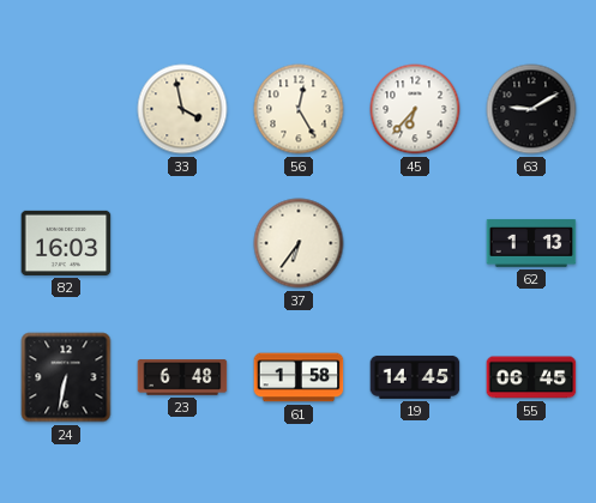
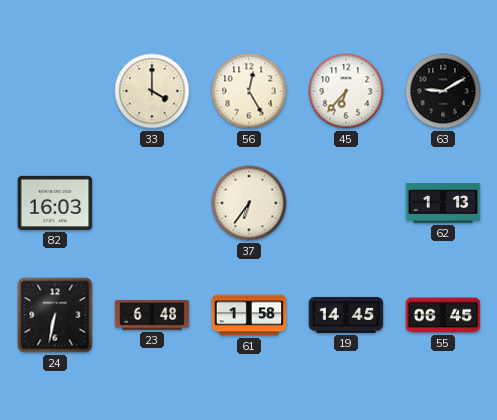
33: 3:58 -> 4:00 (152, 91)
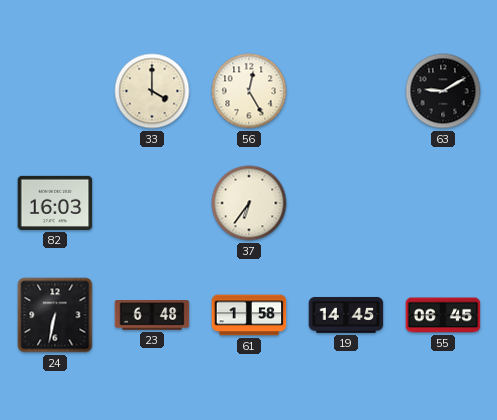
45: 6:37 -> none (346, 91)
62: 1:13 -> none (443, 203)
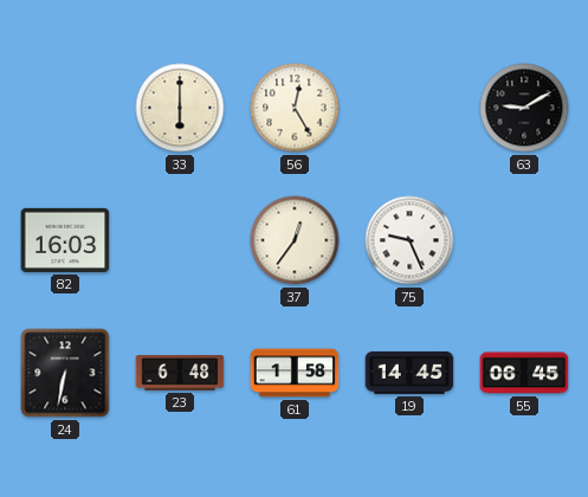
33: 4:00 -> 6:00 (180, 108)
37: 6:36 -> 12:36 (295, 240)
75: none -> 9:26 (409, 240)
